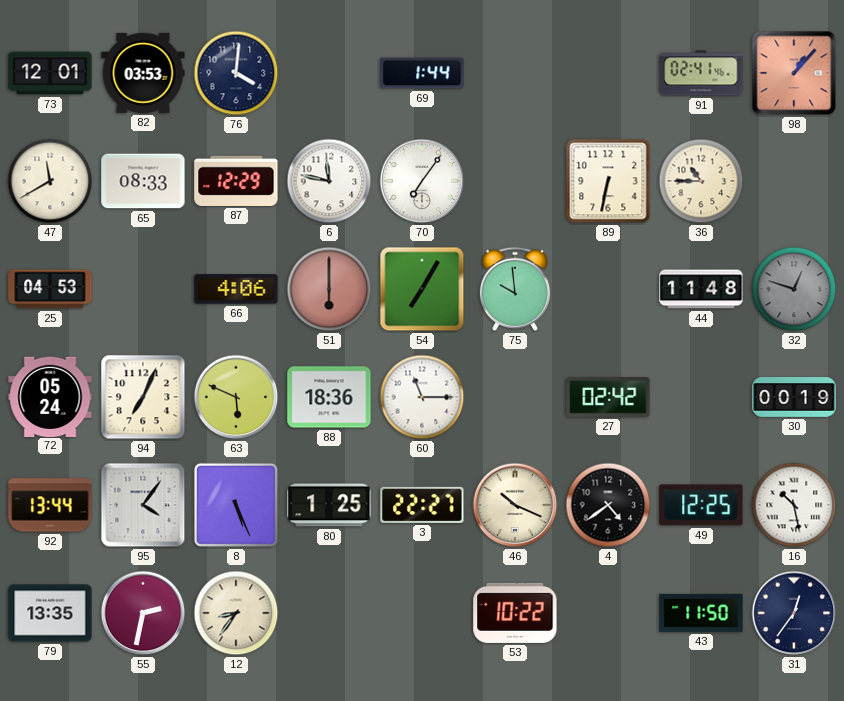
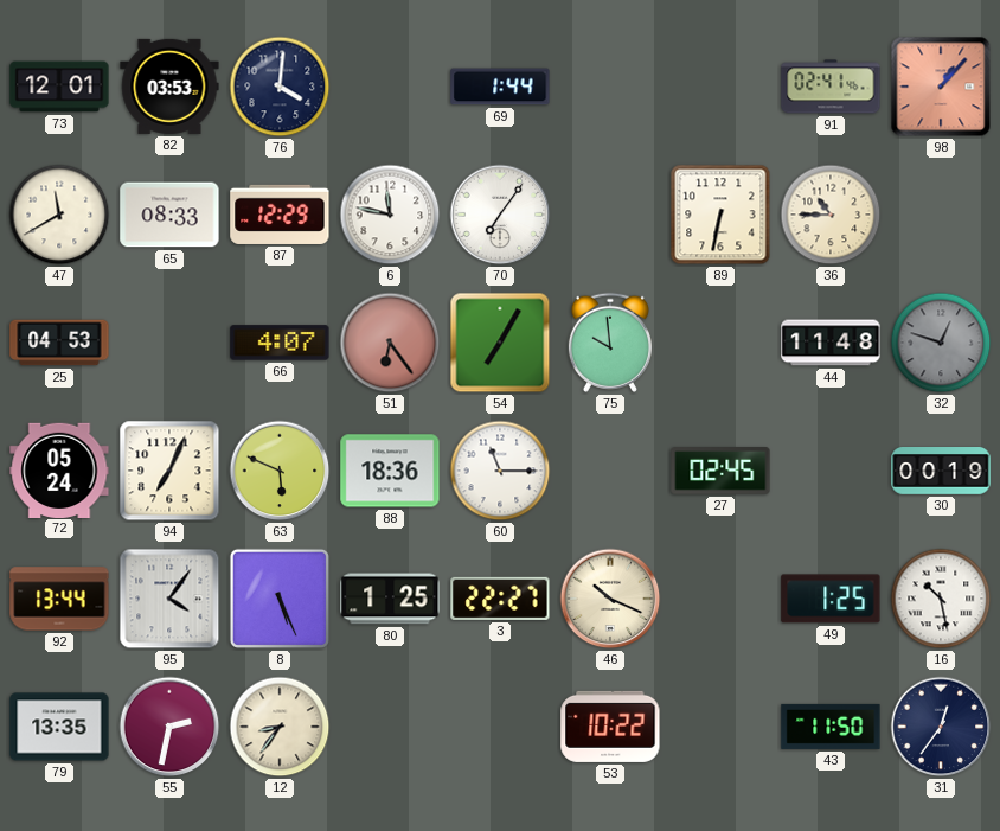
66: 4:06 -> 4:07 (280, 343)
51: 6:00 -> 6:24 (390, 343)
27: 02:42 -> 02:45 (720, 471)
4: 4:39 -> none (608, 505)
49: 12:25 -> 1:25 (831, 599)
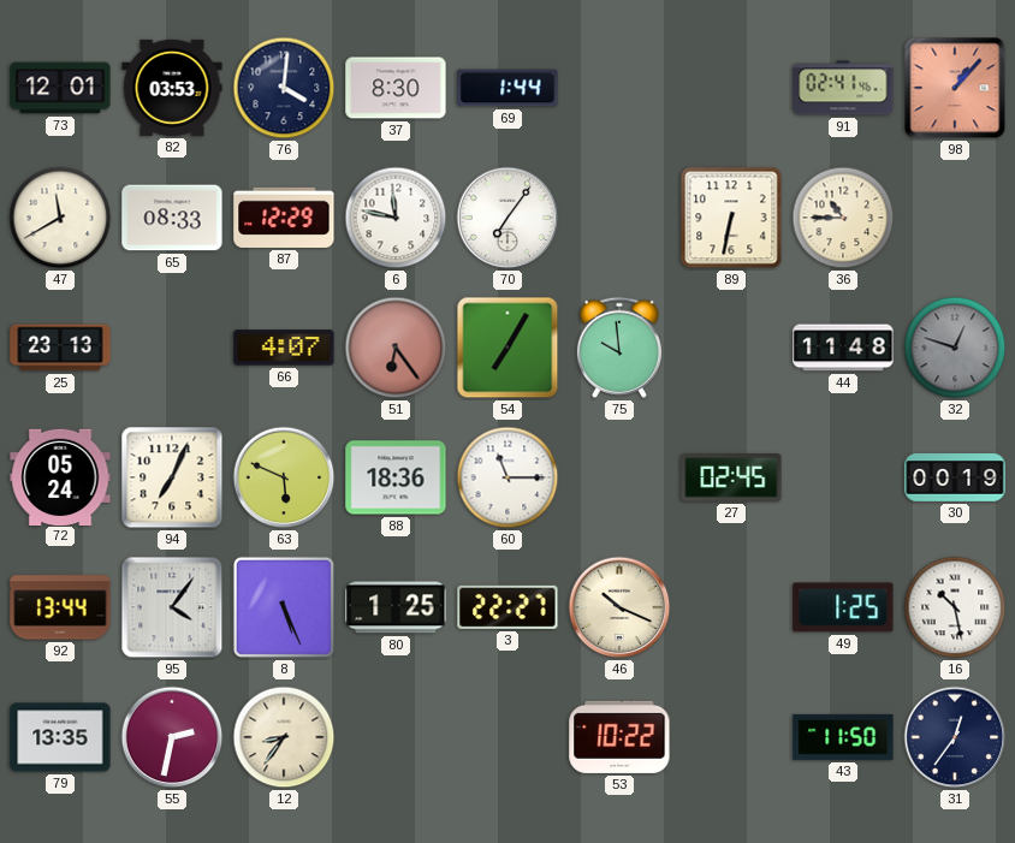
37: none -> 8:30 (396, 88)
25: 04:53 -> 23:13 (60, 348)
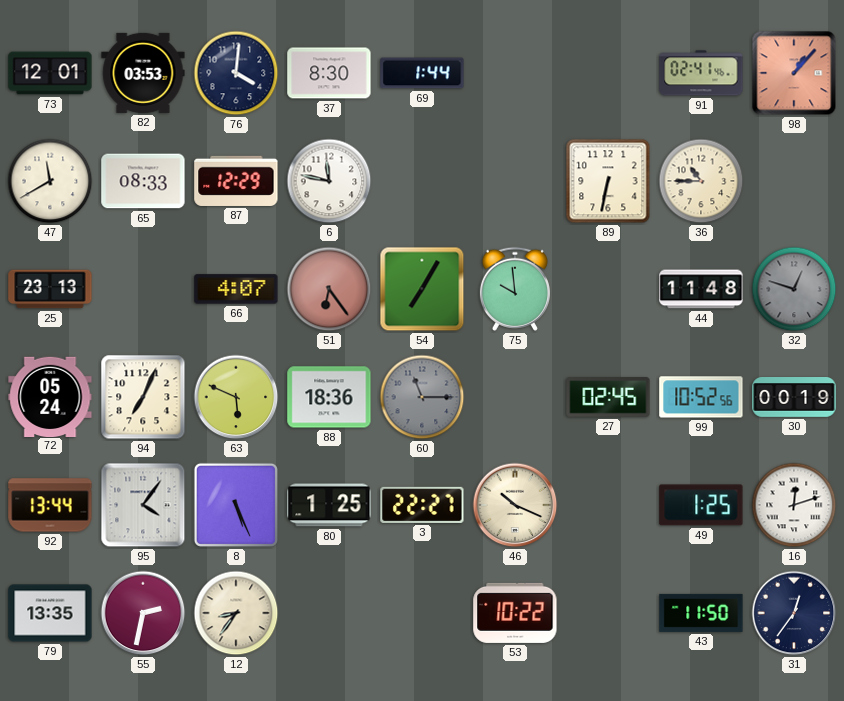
70: 7:06 -> none (507, 218)
60 dial: white -> grey (422, 397)
99: none -> 10:52 (701, 397)
16: 10:28 -> 12:12 (794, 505)
